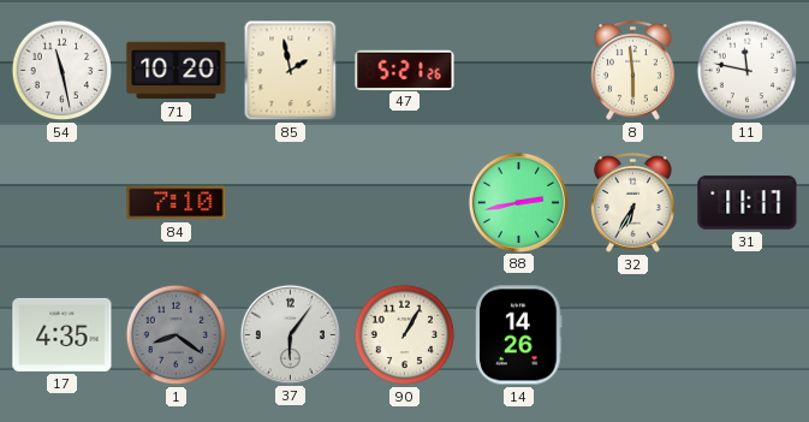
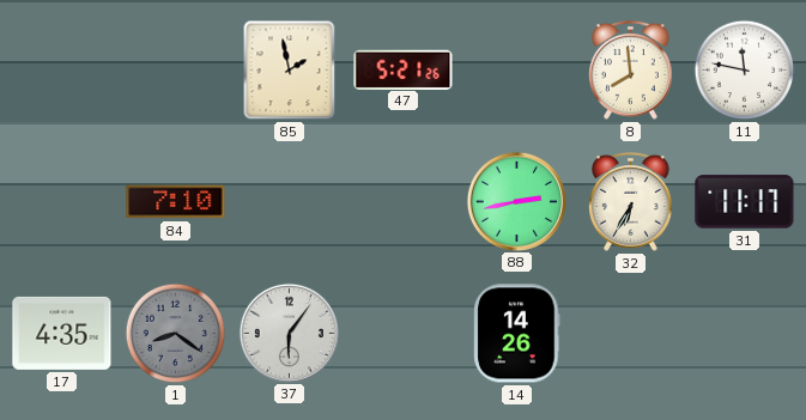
54: 11:28 -> none (63, 71)
71: 10:20 -> none (177, 71)
8: 5:59 -> 7:59 (631, 69)
90: 1:05 -> none (405, 335)
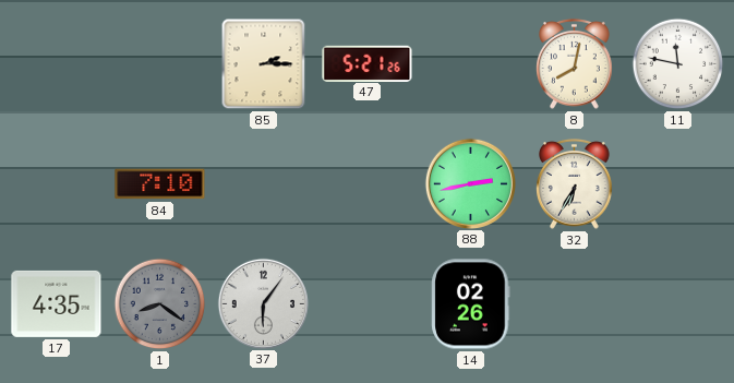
85: 1:58 -> 2:15 (264, 64)
8: 7:59 -> 8:02 (575, 63)
31: 11:17 -> none (745, 202)
14: 14:26 -> 02:26 (471, 304)
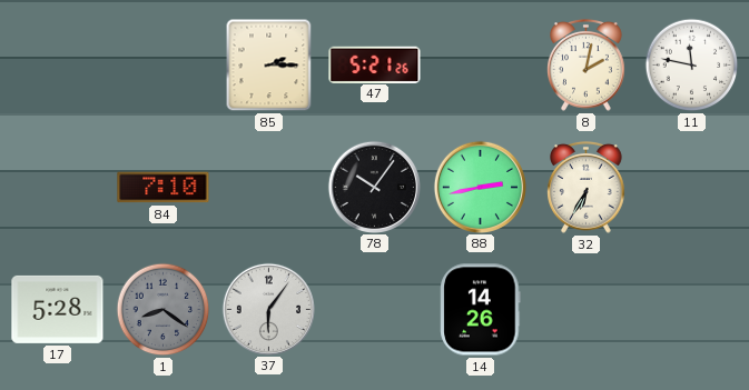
8: 8:02 -> 2:02 (587, 64)
78: none -> 10:06 (374, 187)
17: 4:35 -> 5:28 (58, 309)
14: 02:26 -> 14:26 (481, 310)
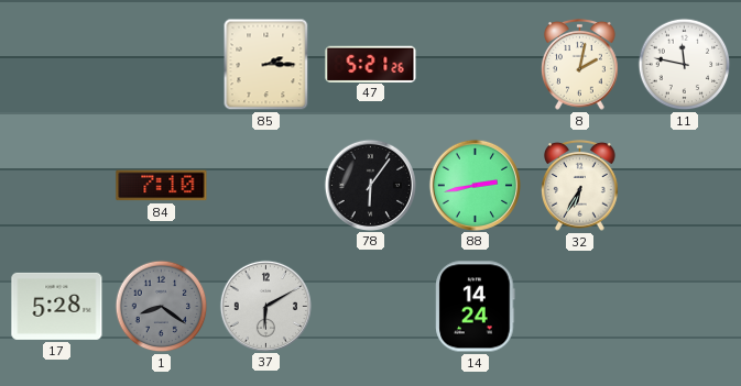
78: 10:06 -> 6:06 (370, 185)
37: 6:06 -> 6:10 (265, 306)
14: 14:26 -> 14:24 (476, 307)
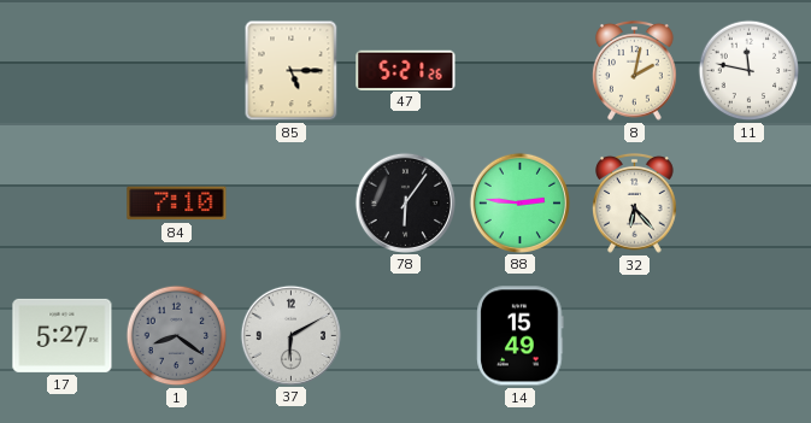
85: 2:15 -> 5:15 (292, 71)
88: 2:43 -> 2:46 (519, 202)
32: 6:35 -> 6:23 (635, 202)
17: 5:28 -> 5:27 (63, 335)
14: 14:24 -> 15:49 (521, 336)
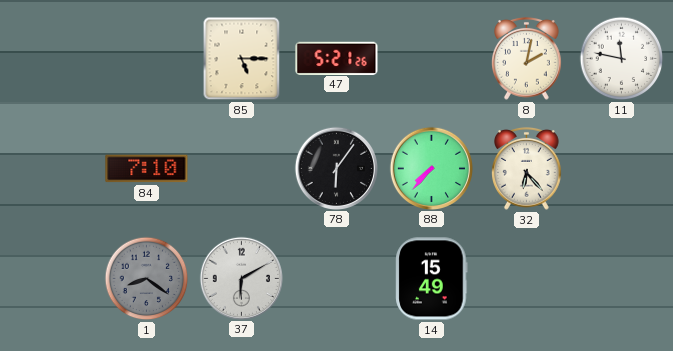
88: 2:46 -> 7:37 (431, 168)
17: 5:27 -> none (63, 335)
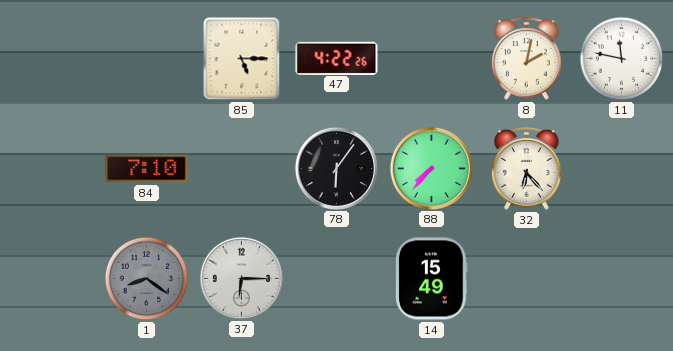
47: 5:21 -> 4:22 (337, 58)
37: 6:10 -> 6:15 (241, 278)
